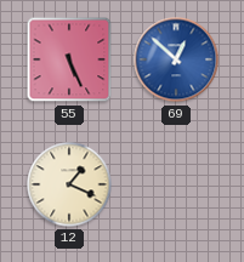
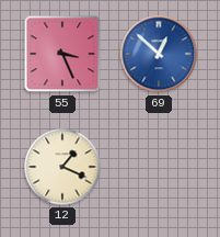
55: 5:26 -> 3:26 (62, 54)
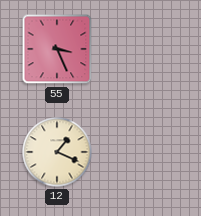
69: 12:52 -> none (159, 54)
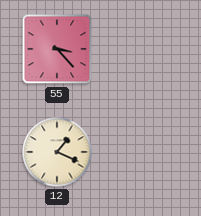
55: 3:26 -> 3:23 (57, 49)
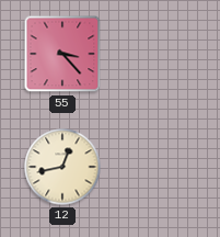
12: 1:19 -> 12:43 (62, 167)
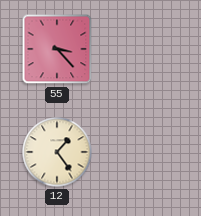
12: 12:43 -> 1:24 (57, 152)
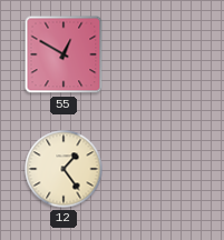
55: 3:23 -> 12:50 (64, 54)
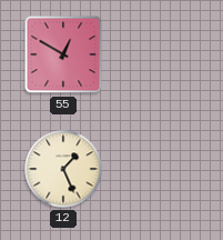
12: 1:24 -> 1:26 (63, 169)
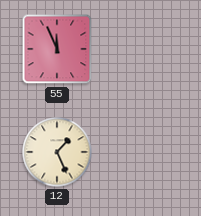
55: 12:50 -> 11:56 (57, 49)
